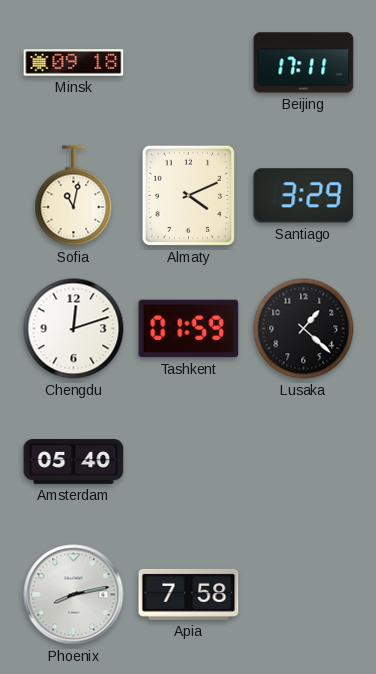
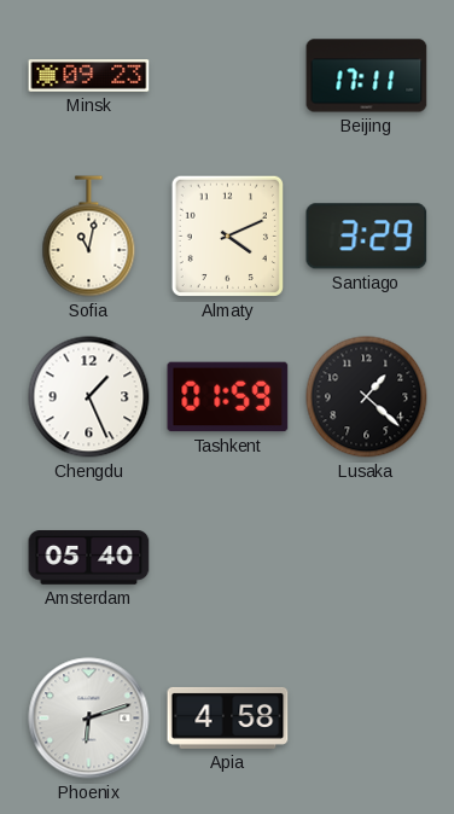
Minsk: 09:18 -> 09:23 (89, 76)
Chengdu: 12:12 -> 1:26 (89, 397)
Phoenix: 8:13 -> 6:12 (89, 719)
Apia: 7:58 -> 4:58 (228, 717)
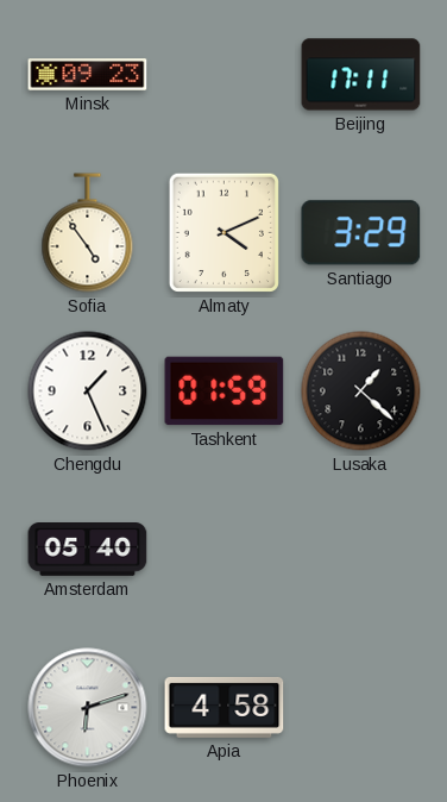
Sofia: 11:02 -> 4:54 (88, 233)
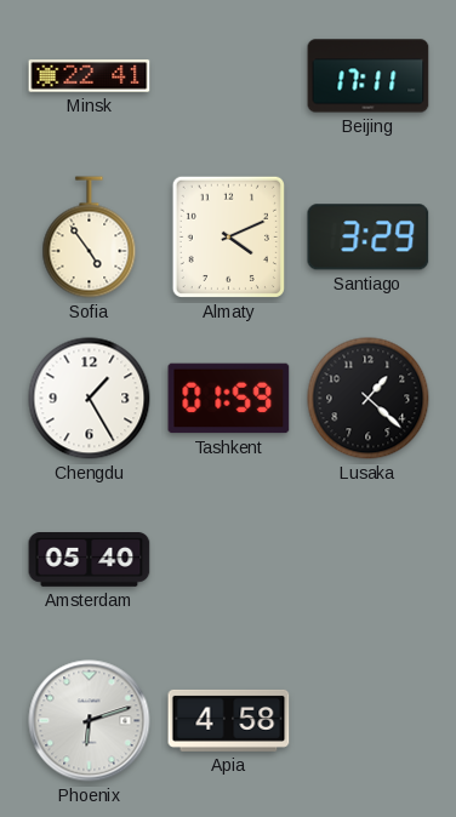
Minsk: 09:23 -> 22:41 (90, 76)
Chengdu: 1:26 -> 1:25 (90, 399)
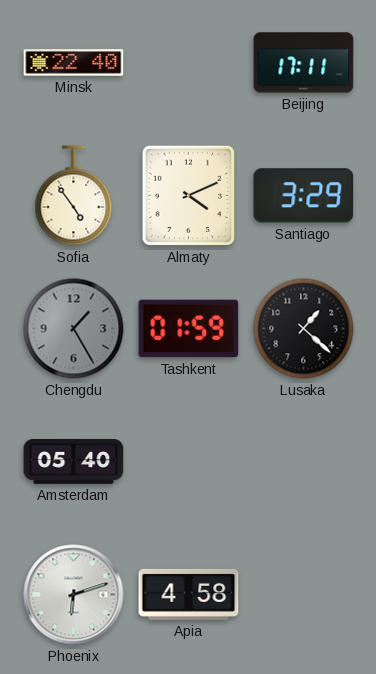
Minsk: 22:41 -> 22:40 (74, 63)
Chengdu dial: white -> grey (74, 329)
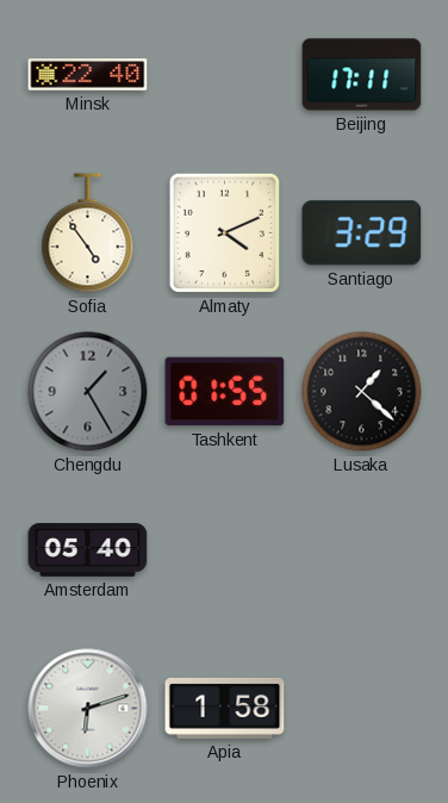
Tashkent: 01:59 -> 01:55 (225, 392)
Apia: 4:58 -> 1:58 (225, 708)
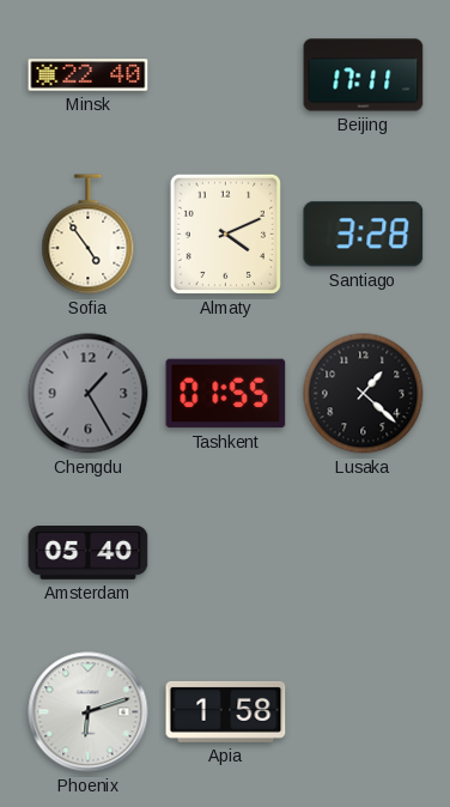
Santiago: 3:29 -> 3:28 (364, 235)
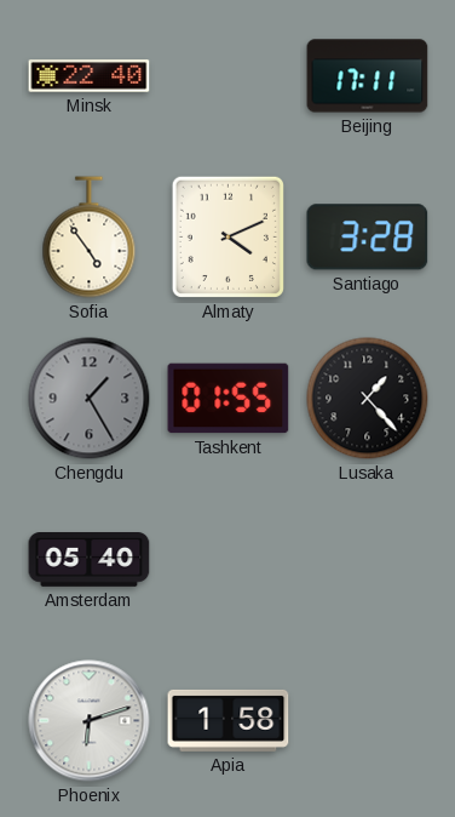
Lusaka: 1:22 -> 1:23 (368, 399)
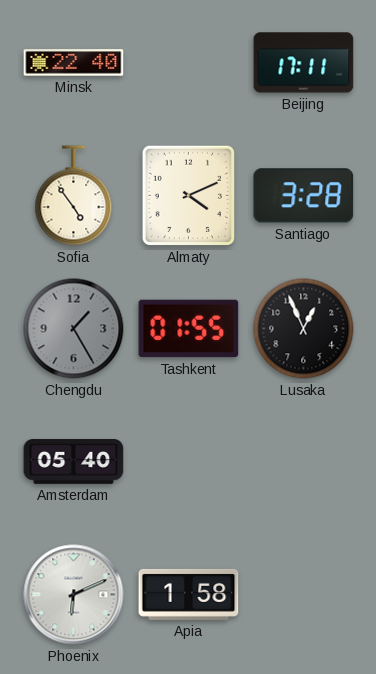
Lusaka: 1:23 -> 12:56 (304, 329)
Phoenix: 6:12 -> 6:11 (74, 595)
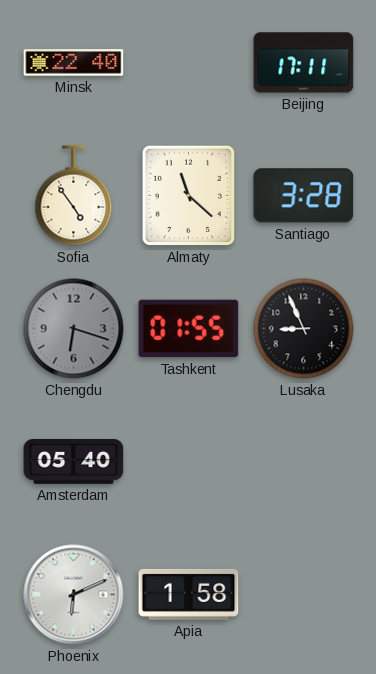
Almaty: 4:11 -> 11:22 (188, 195)
Chengdu: 1:25 -> 6:18 (74, 329)
Lusaka: 12:56 -> 8:56 (304, 329)
